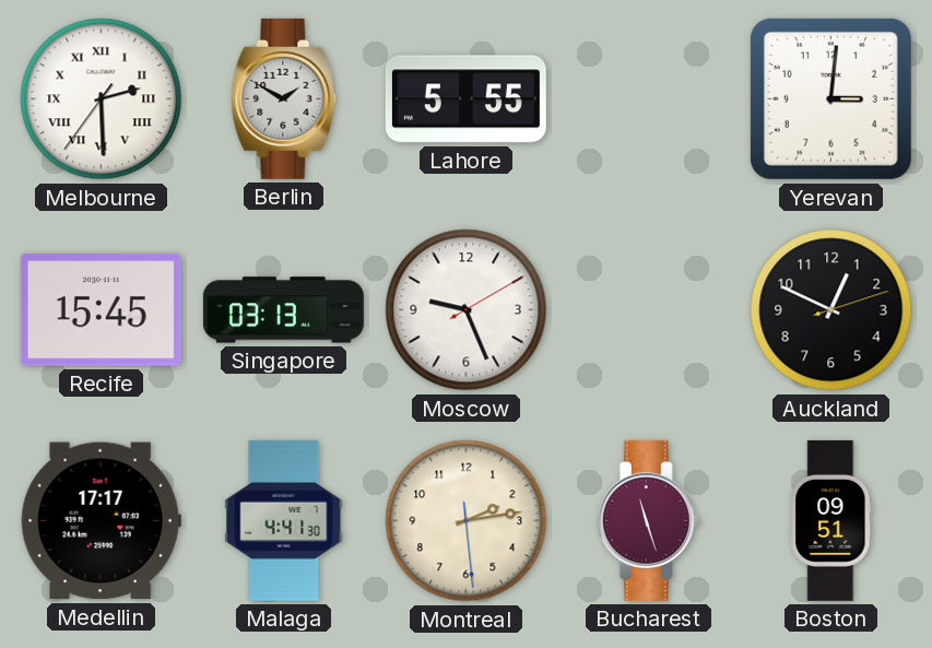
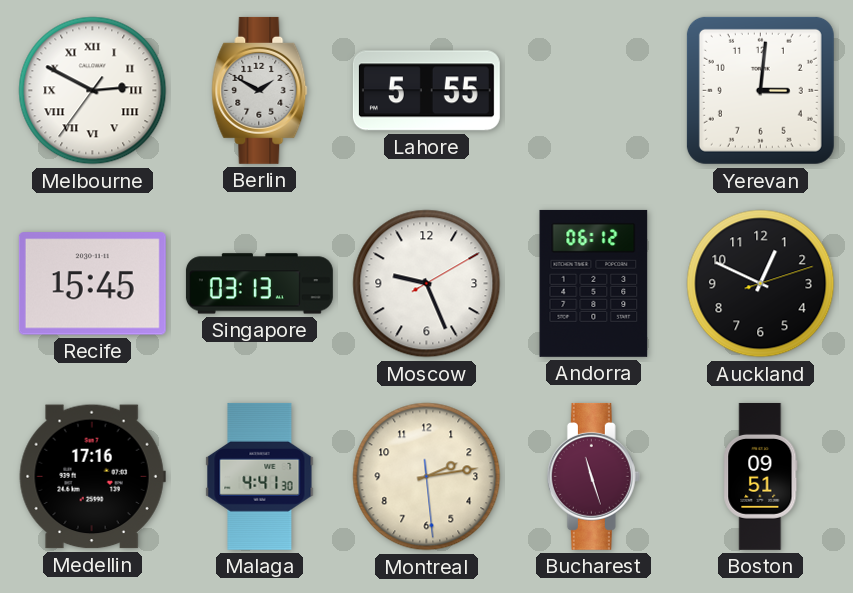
Melbourne: 2:29 -> 2:49 (93, 91)
Andorra: none -> 06:12 (594, 283)
Medellin: 17:17 -> 17:16 (92, 477)
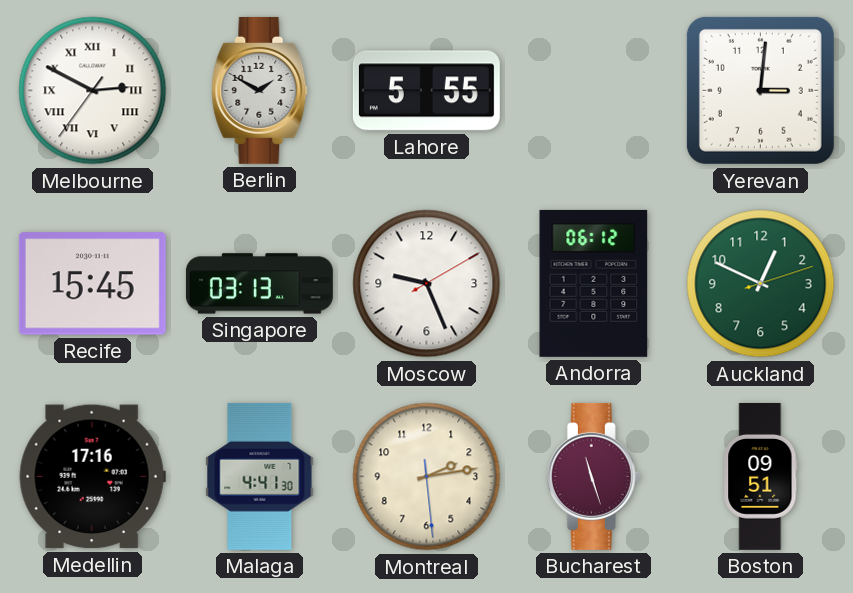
Auckland dial: black -> green (761, 284)
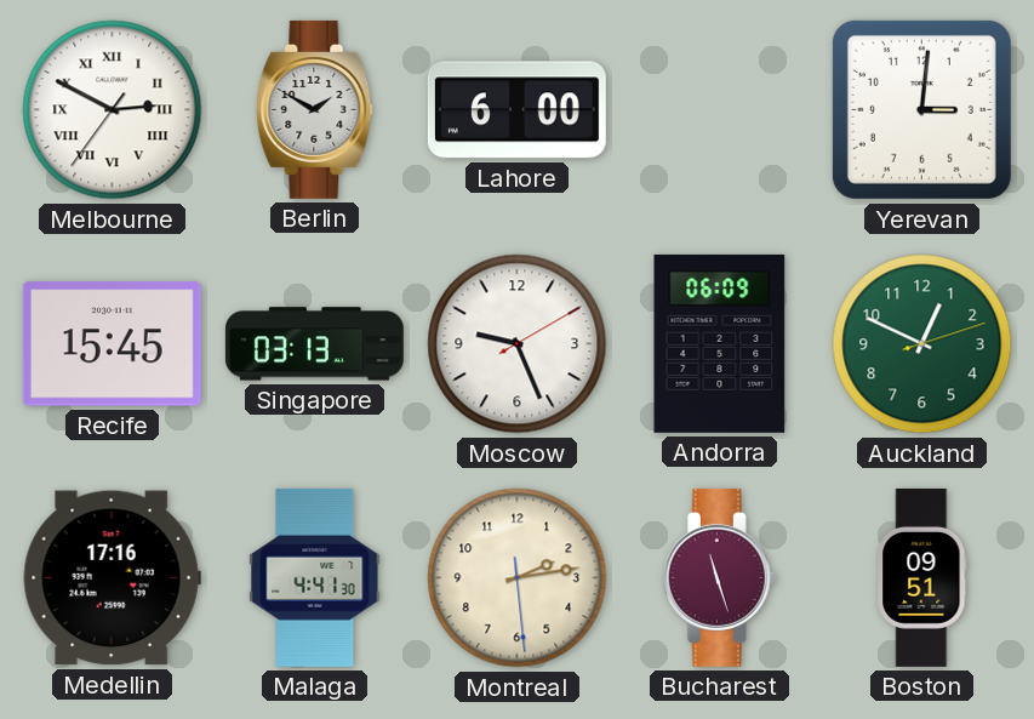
Lahore: 5:55 -> 6:00 (516, 110)
Andorra: 06:12 -> 06:09 (720, 343)
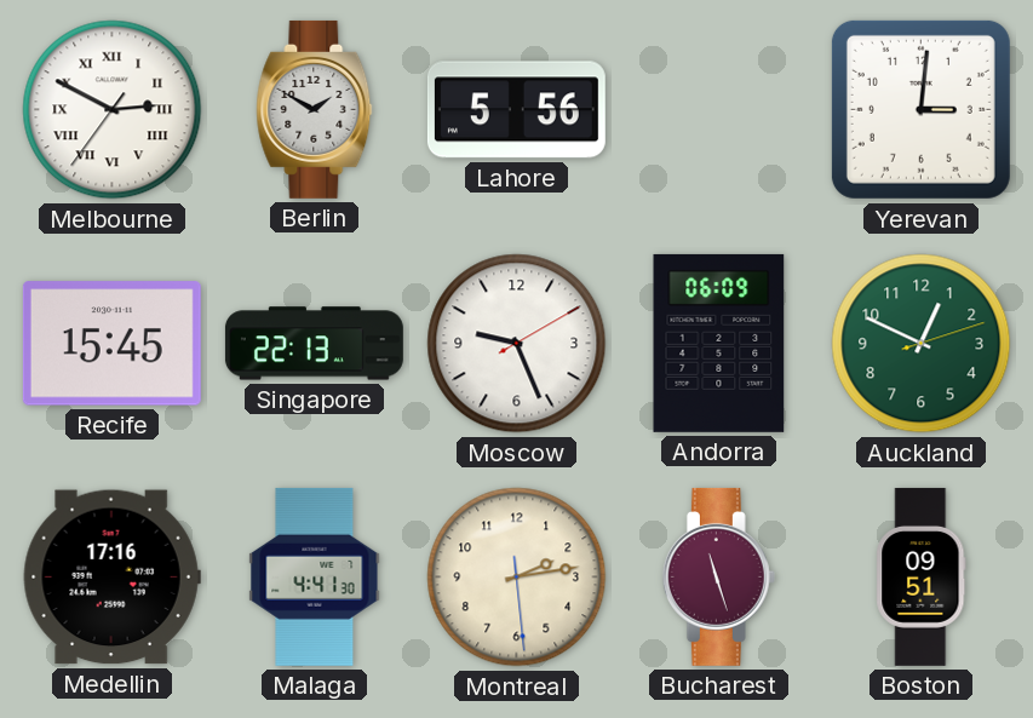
Lahore: 6:00 -> 5:56 (516, 110)
Singapore: 03:13 -> 22:13 (314, 344)
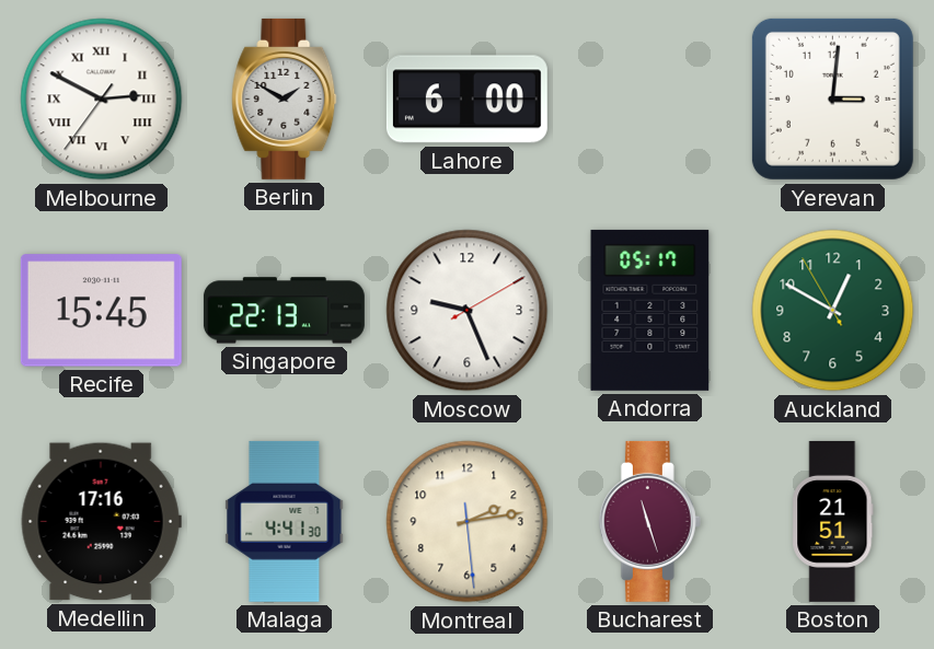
Lahore: 5:56 -> 6:00 (466, 100)
Andorra: 06:09 -> 05:17 (650, 310)
Auckland: 12:49:12 -> 12:49:55 (833, 311)
Boston: 09:51 -> 21:51 (833, 521)
